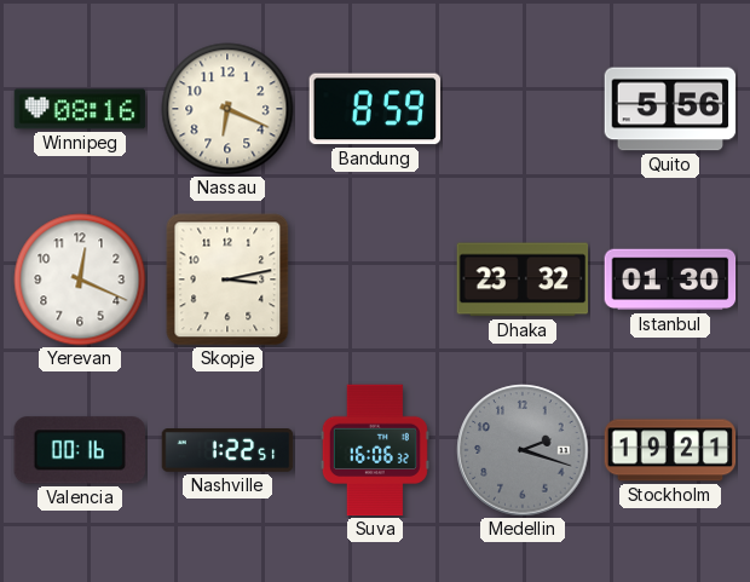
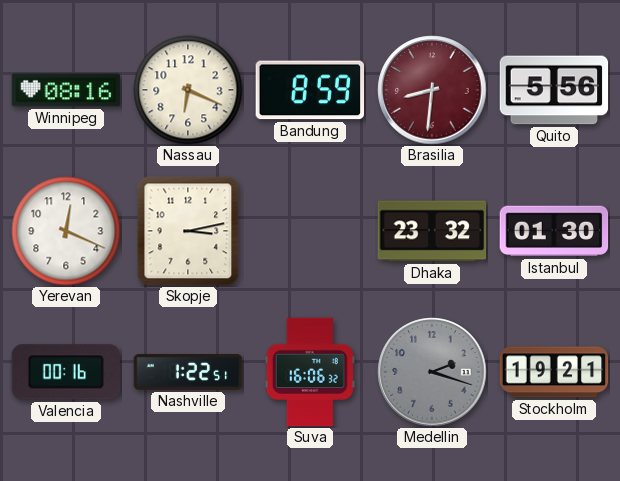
Brasilia: none -> 8:31 (432, 90)
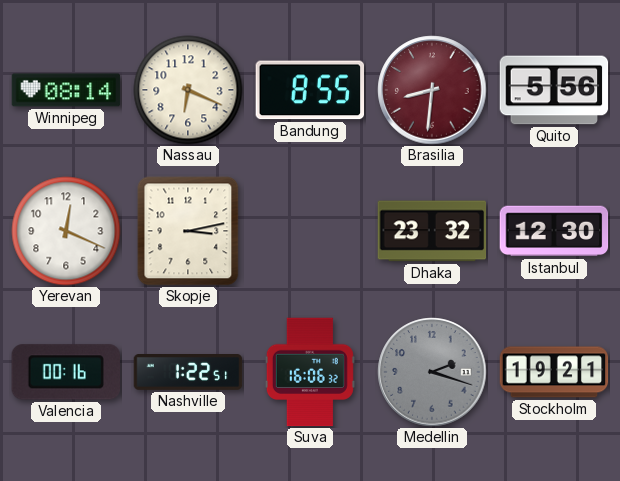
Winnipeg: 08:16 -> 08:14 (66, 90)
Bandung: 8:59 -> 8:55 (310, 90)
Istanbul: 01:30 -> 12:30 (554, 231)
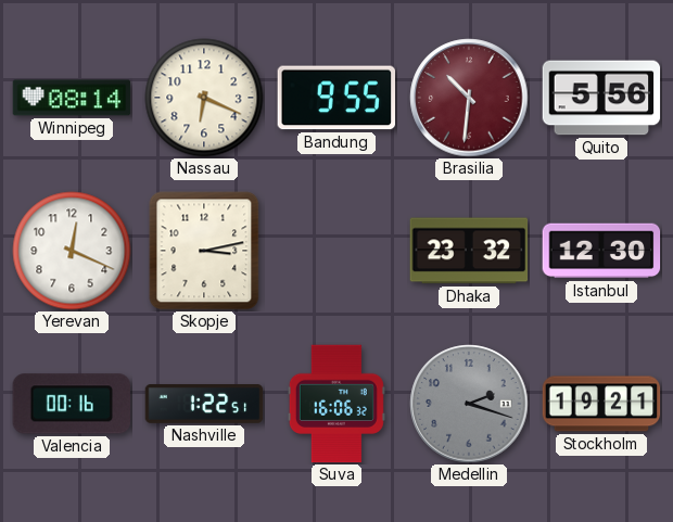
Bandung: 8:55 -> 9:55 (336, 98)
Brasilia: 8:31 -> 10:31 (469, 98)
